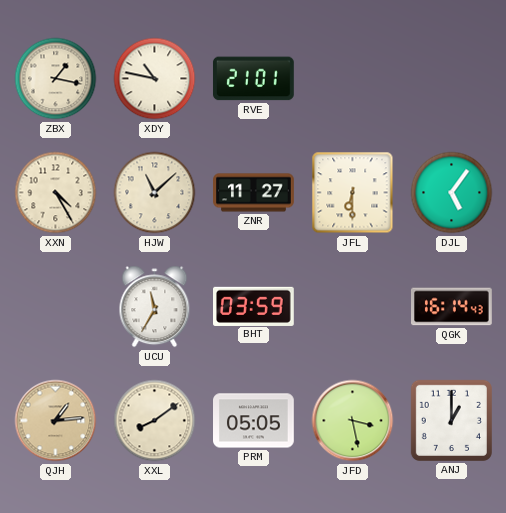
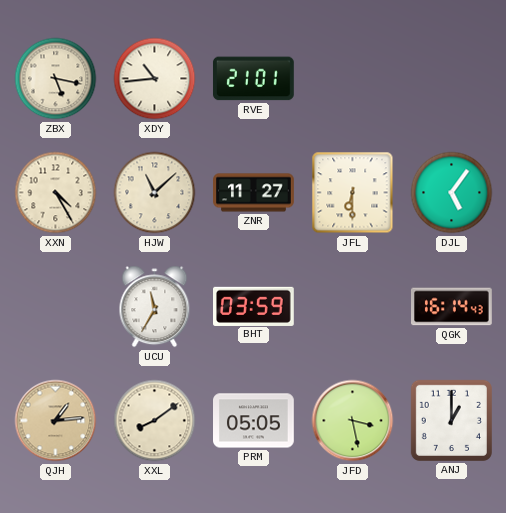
ZBX: 1:17 -> 5:17 (56, 79)
XDY: 10:47 -> 10:44 (155, 79)
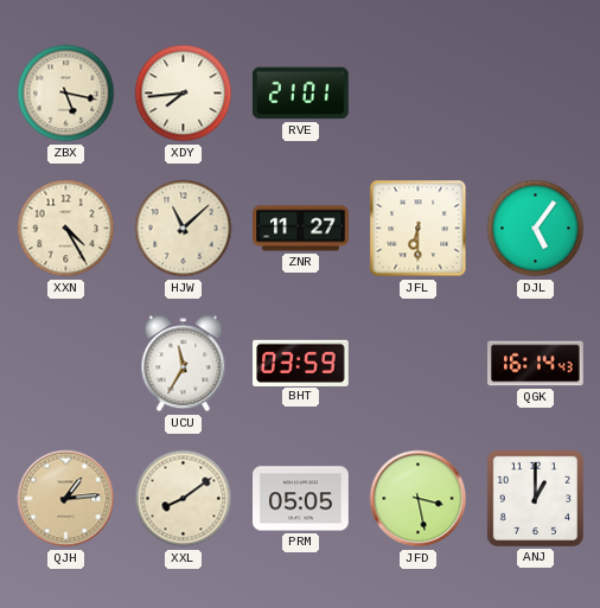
XDY: 10:44 -> 7:44 (184, 94)
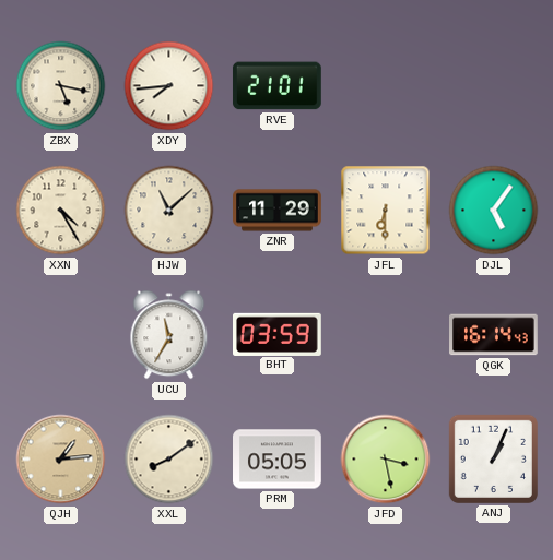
ZNR: 11:27 -> 11:29 (278, 211)
ANJ: 1:00 -> 1:04 (493, 458)
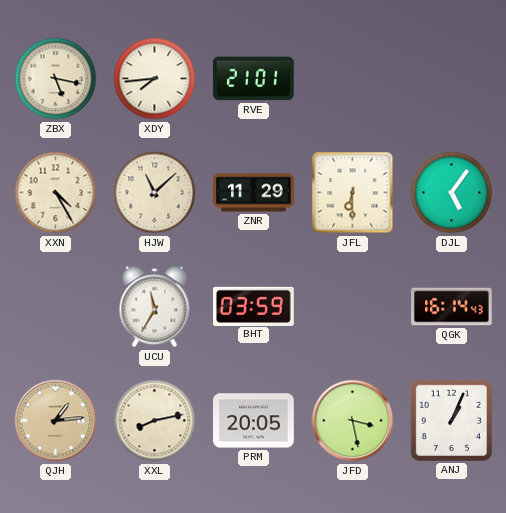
XXL: 8:09 -> 8:13 (155, 421)
PRM: 05:05 -> 20:05 (254, 421)
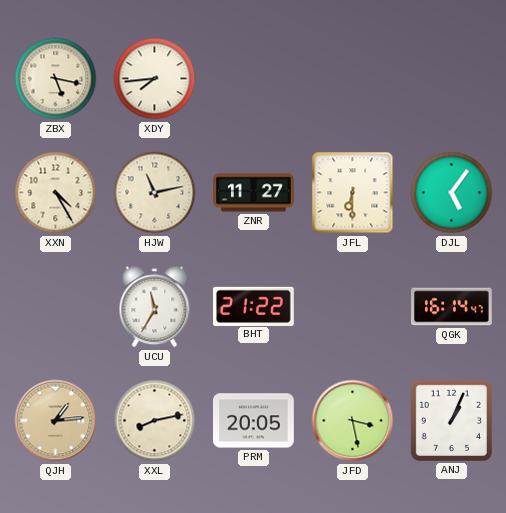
RVE: 21:01 -> none (253, 79)
HJW: 11:08 -> 11:13 (155, 193)
ZNR: 11:29 -> 11:27 (254, 193)
BHT: 03:59 -> 21:22 (254, 306)
QGK: 16:14:43 -> 16:14:47 (452, 307)
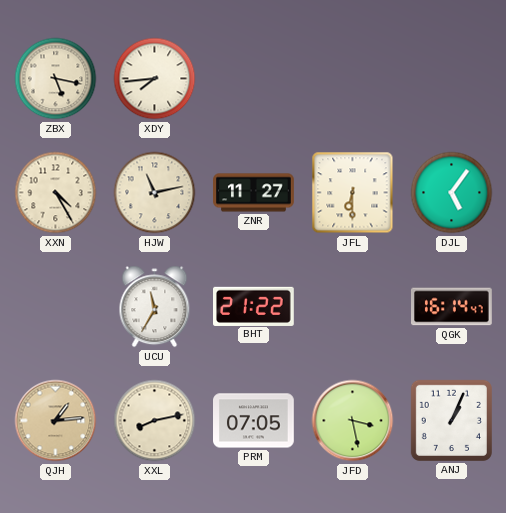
PRM: 20:05 -> 07:05 (254, 421)
